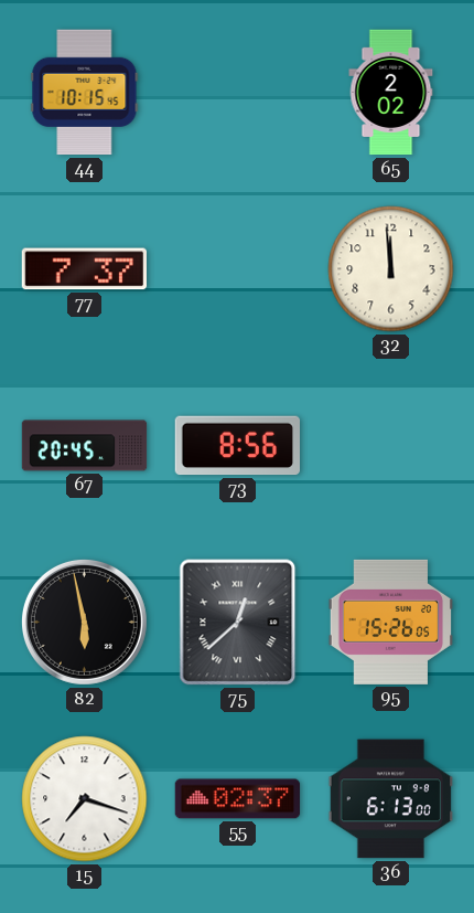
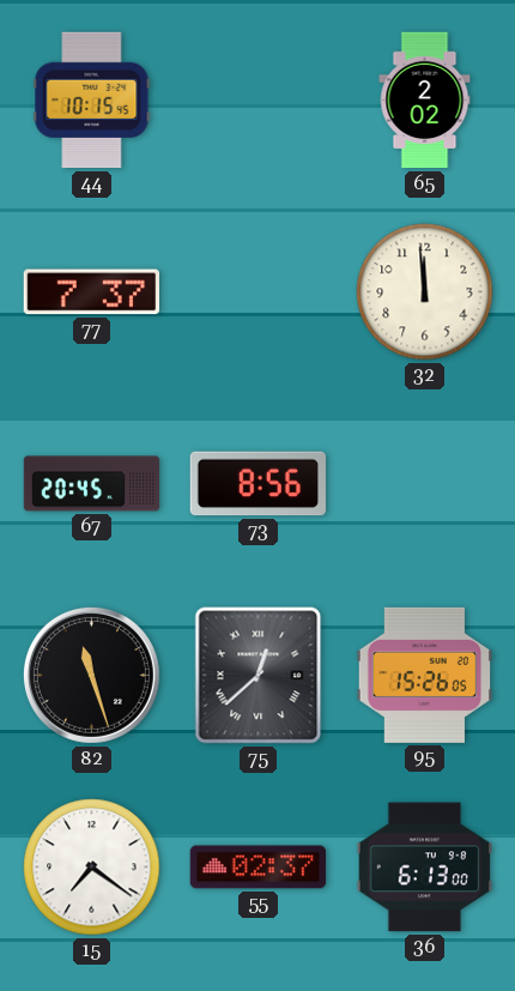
82: 5:58 -> 11:27 (91, 675)
15: 7:18 -> 7:21 (92, 868)
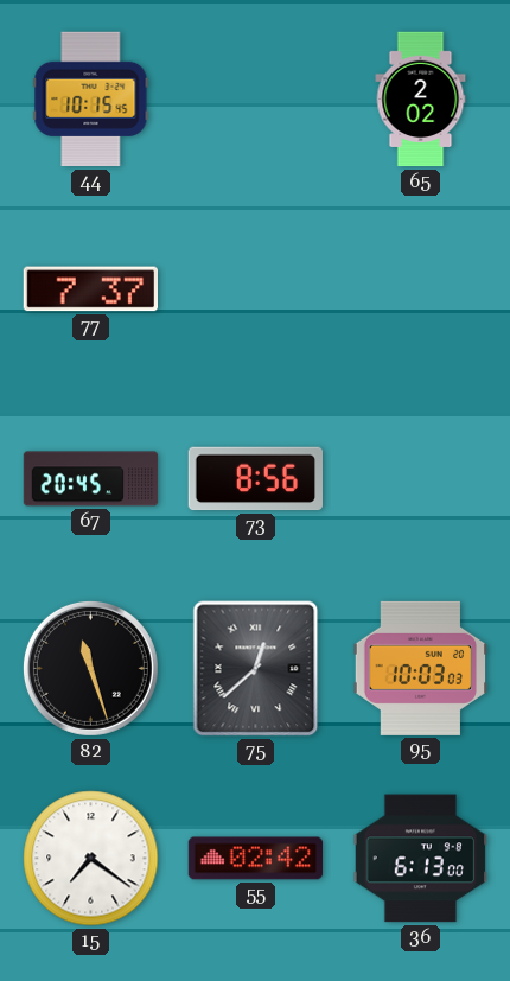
32: 11:59 -> none (425, 292)
95: 15:26 -> 10:03 (421, 668)
55: 02:37 -> 02:42 (256, 859)
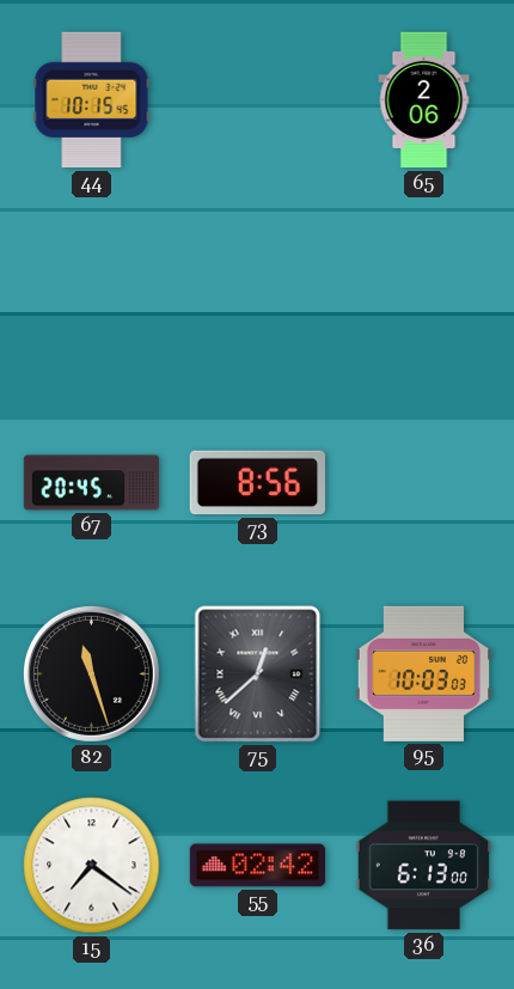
65: 2:02 -> 2:06 (424, 100)
77: 7:37 -> none (90, 289)
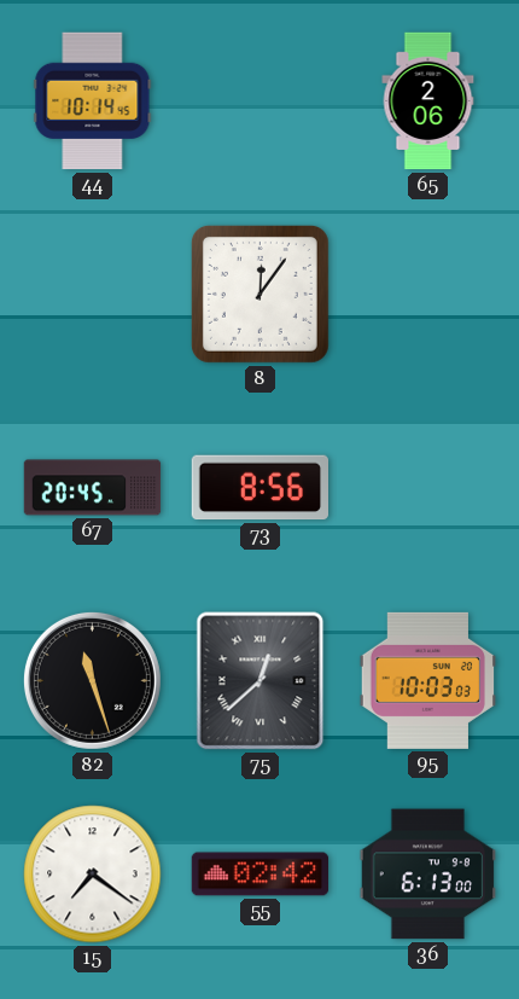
44: 10:15 -> 10:14 (93, 101)
8: none -> 12:06 (259, 294)
